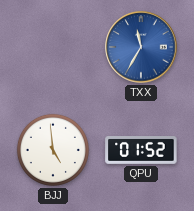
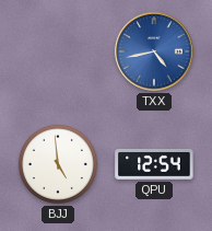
TXX: 11:35 -> 4:43 (154, 51)
QPU: 01:52 -> 12:54 (154, 165)
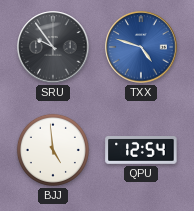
SRU: none -> 9:54 (53, 47)
TXX: 4:43 -> 4:48 (141, 47)
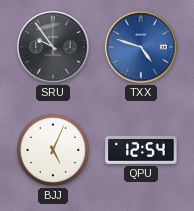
BJJ: 4:59 -> 5:04 (53, 150)
